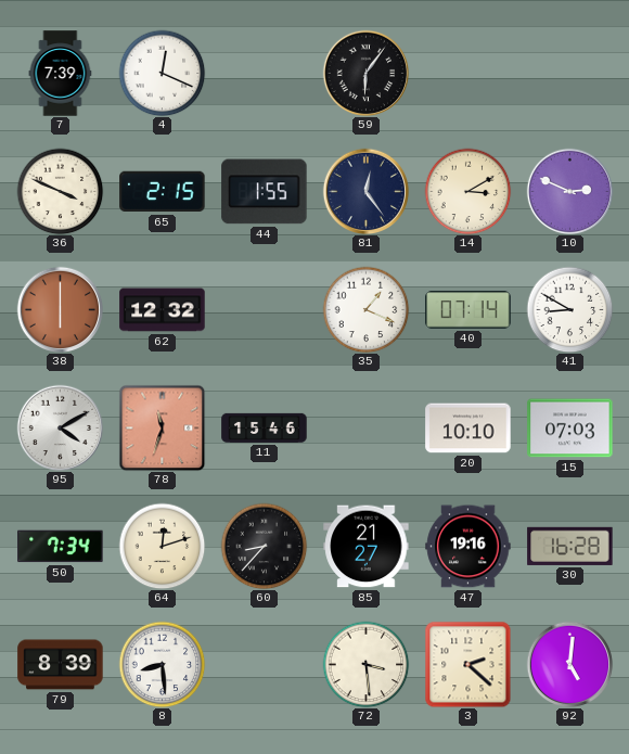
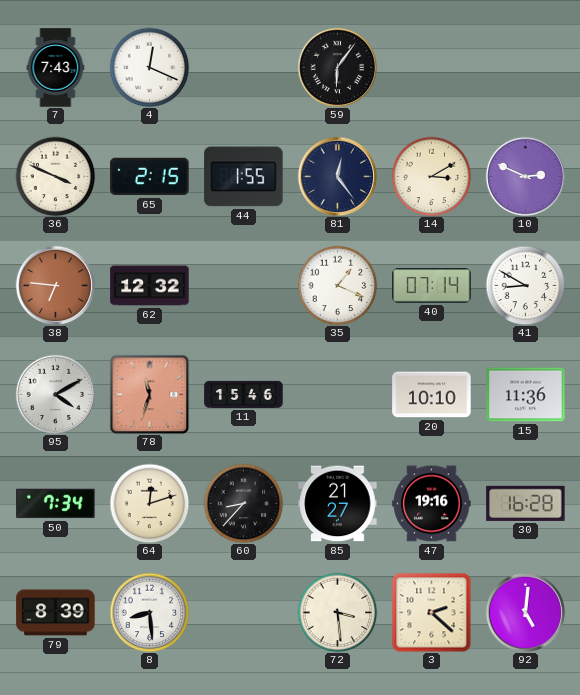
7: 7:39 -> 7:43 (56, 68)
38: 6:00 -> 6:46 (55, 285)
15: 07:03 -> 11:36 (526, 395)
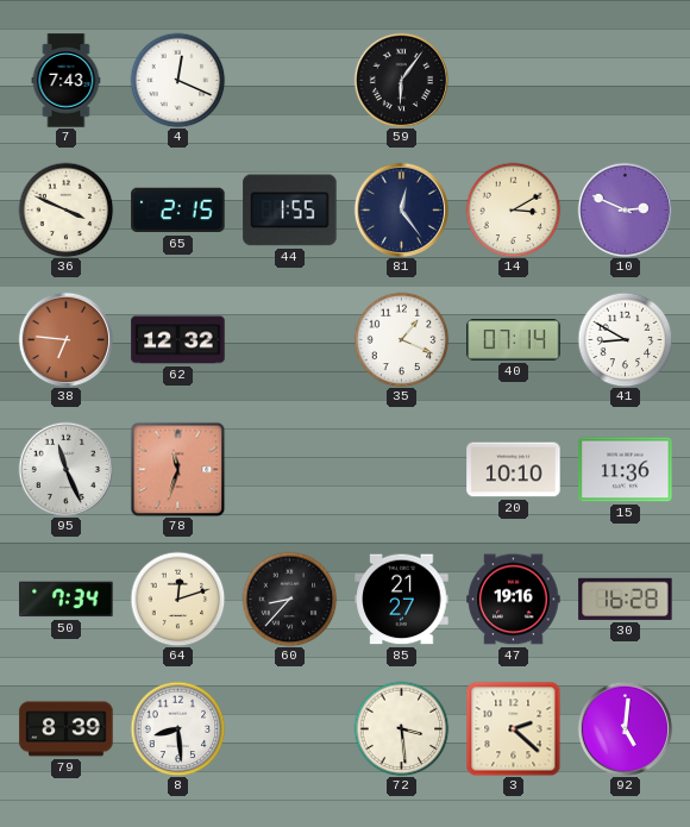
95: 4:10 -> 11:26 (65, 469)
11: 15:46 -> none (244, 394)
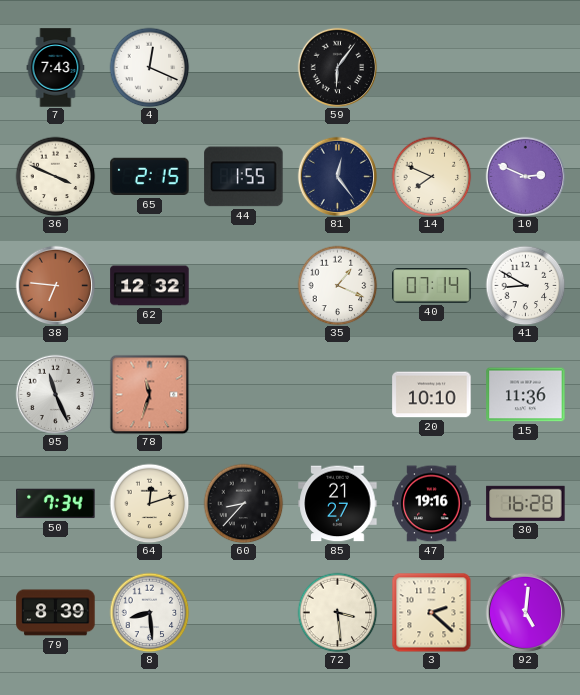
14: 3:10 -> 7:49 (431, 176)
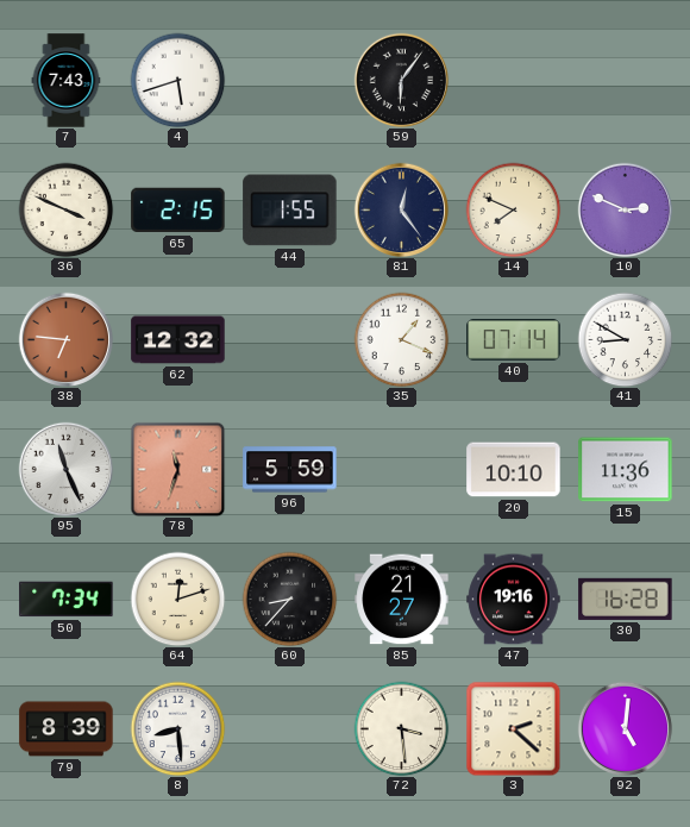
4: 12:19 -> 5:42 (177, 80)
96: none -> 5:59 (290, 470)
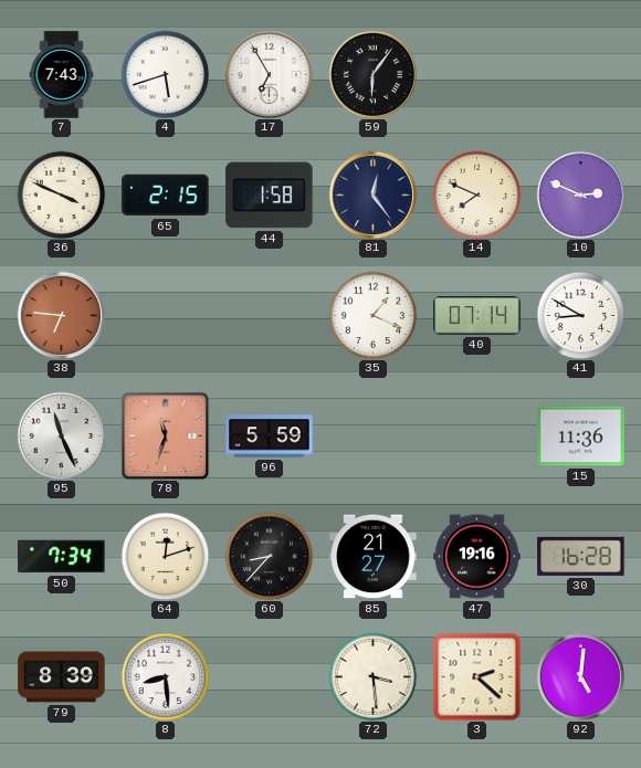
17: none -> 6:55 (269, 74)
44: 1:55 -> 1:58 (270, 196)
62: 12:32 -> none (178, 340)
20: 10:10 -> none (514, 470)
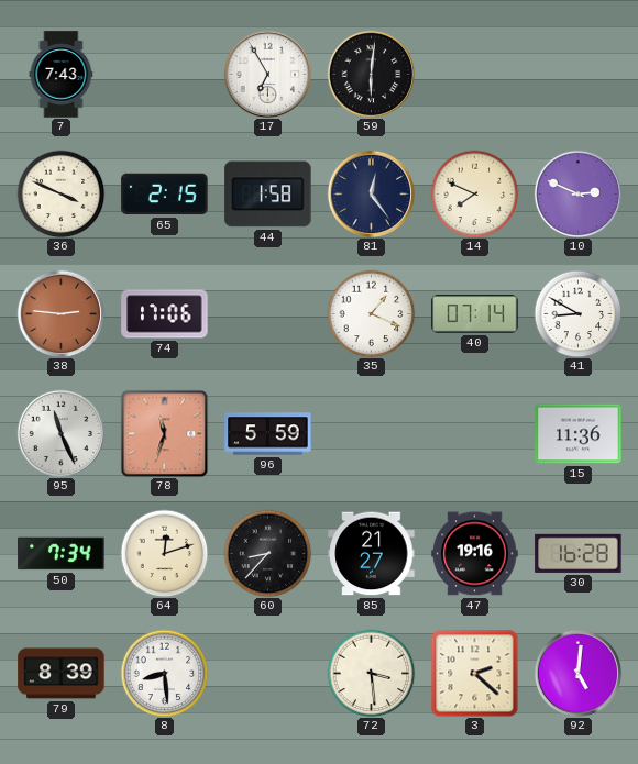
4: 5:42 -> none (165, 74)
59: 6:06 -> 6:01 (371, 74)
38: 6:46 -> 2:46 (61, 313)
74: none -> 17:06 (165, 314)
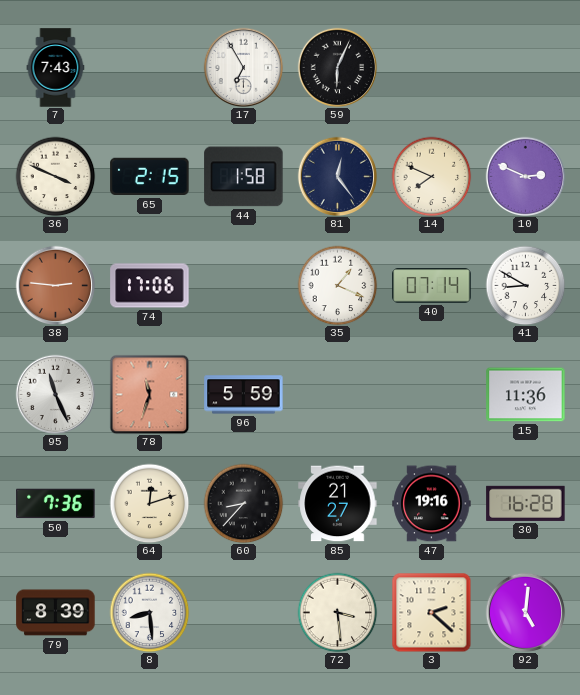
59: 6:01 -> 6:04 (337, 67)
50: 7:34 -> 7:36 (56, 504)
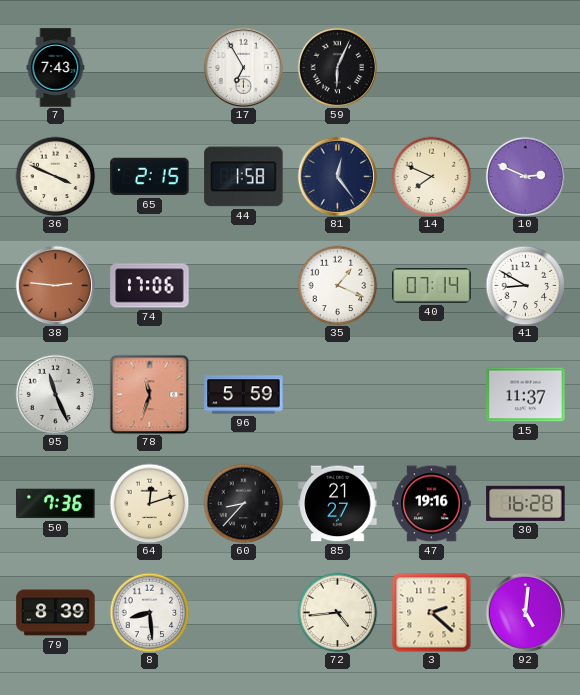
15: 11:36 -> 11:37 (526, 395)
72: 3:29 -> 4:44 (337, 612)
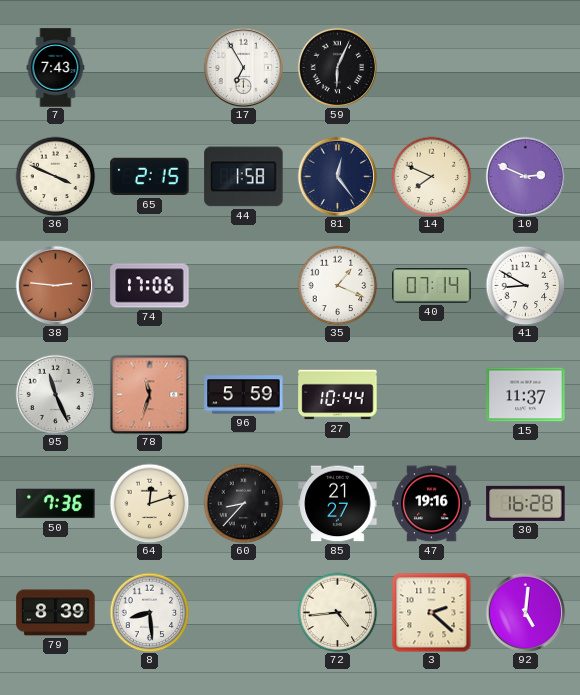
27: none -> 10:44 (338, 395)
